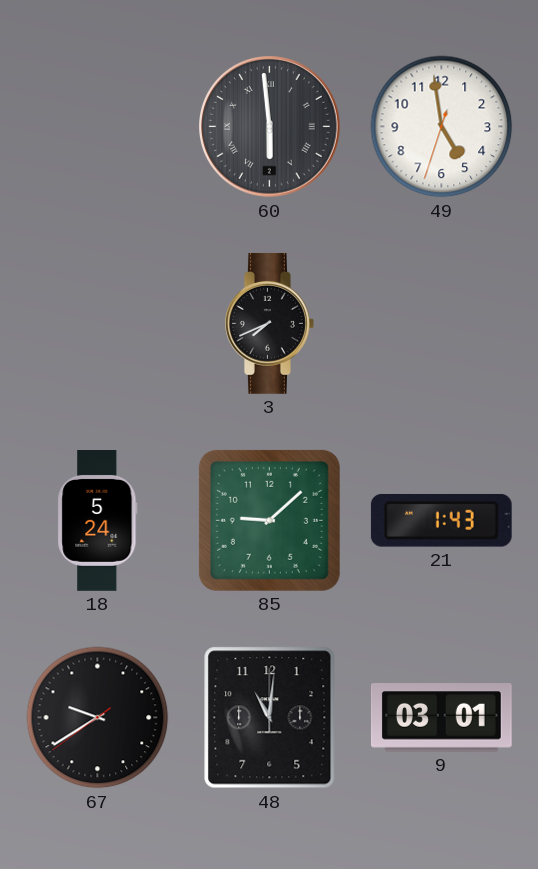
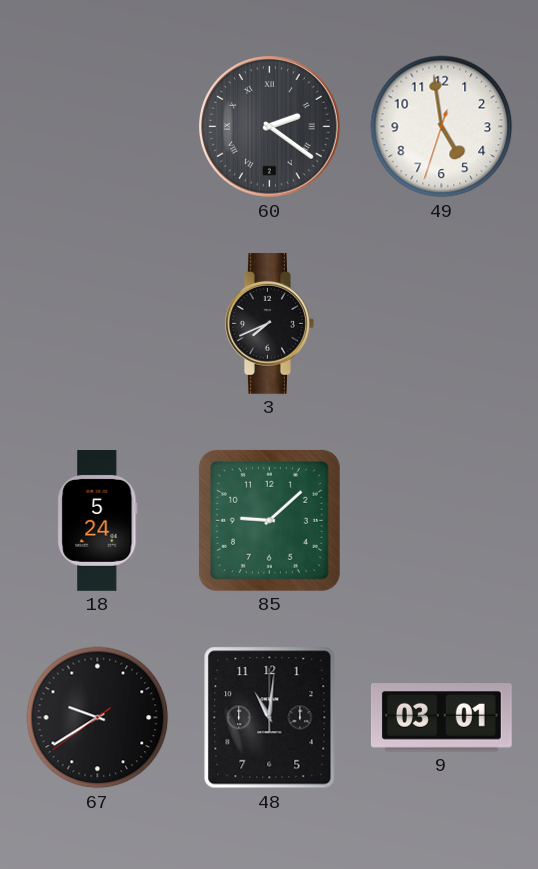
60: 5:59 -> 2:21 (270, 127)
21: 1:43 -> none (441, 520)
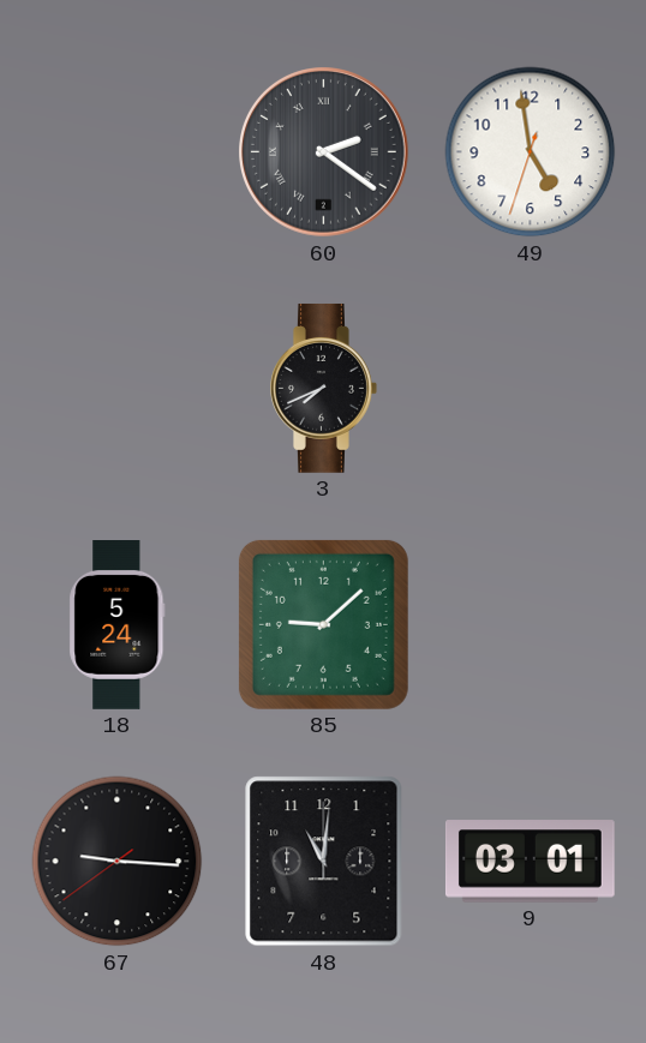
67: 9:39 -> 9:15 (118, 862)
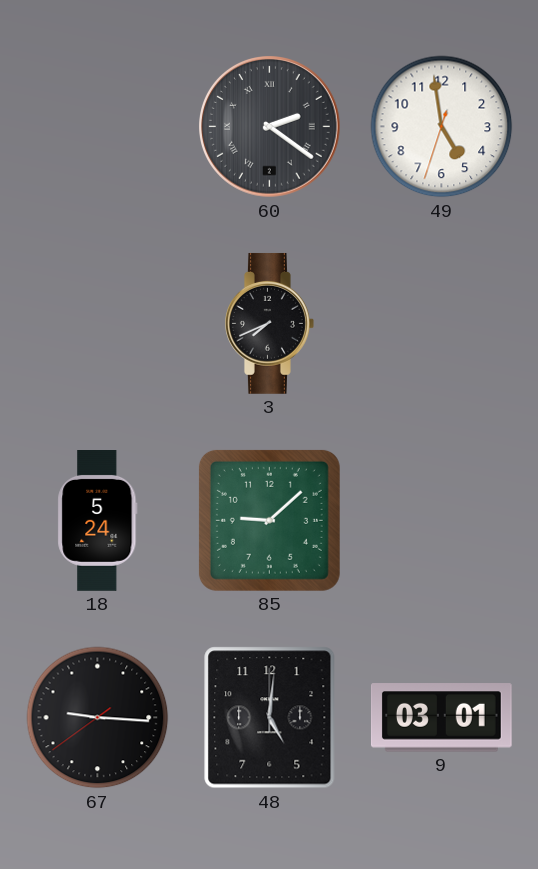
48: 11:01 -> 5:01 (270, 718)
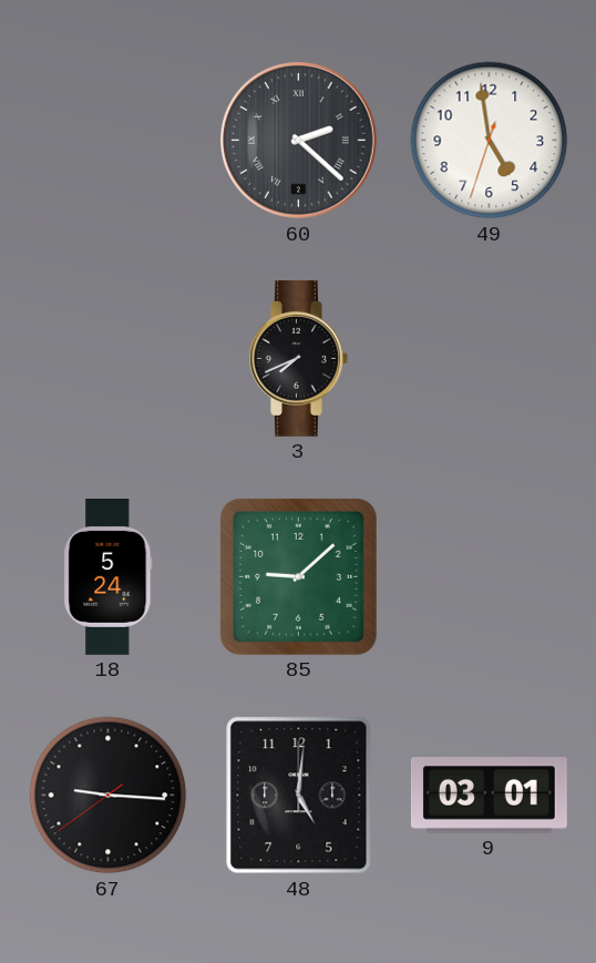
60: 2:21 -> 2:22 (299, 141)
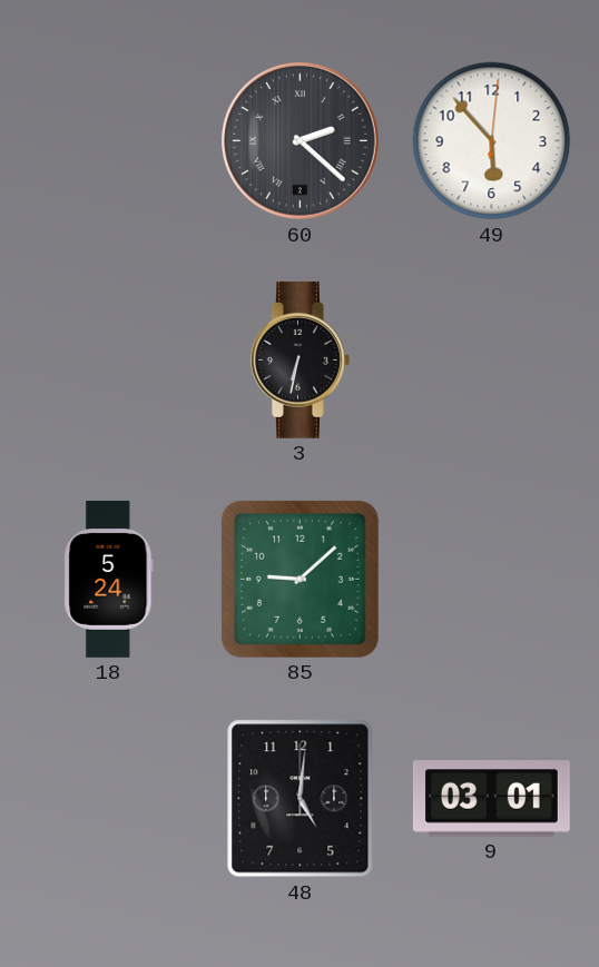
49: 4:58 -> 5:53 (492, 141)
3: 7:41 -> 6:32 (301, 359)
67: 9:15 -> none (109, 796)
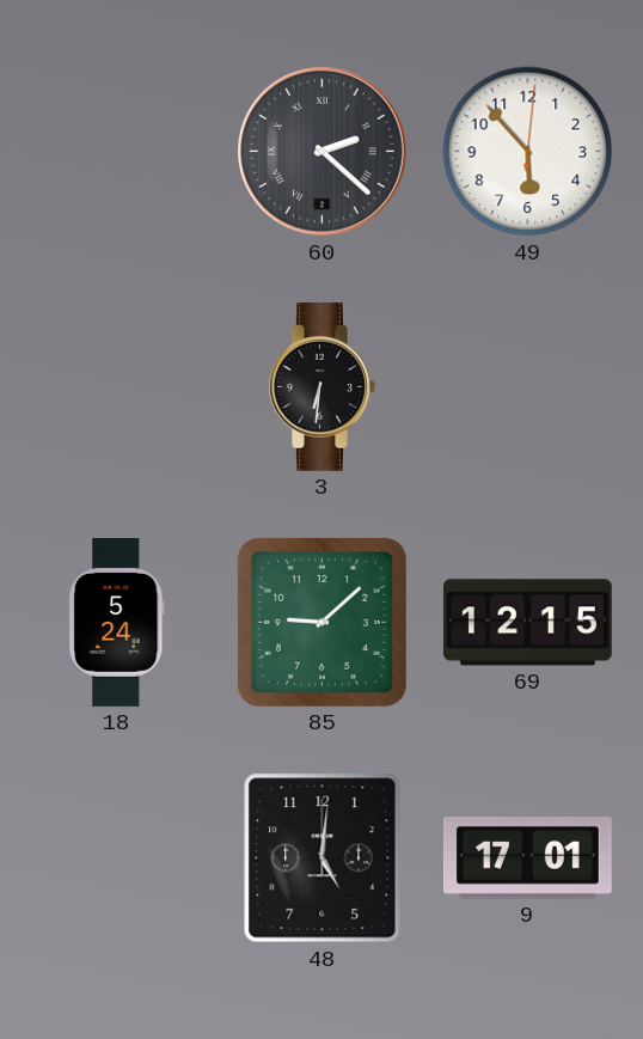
3: 6:32 -> 6:31 (323, 386)
69: none -> 12:15 (528, 623)
9: 03:01 -> 17:01 (527, 858)
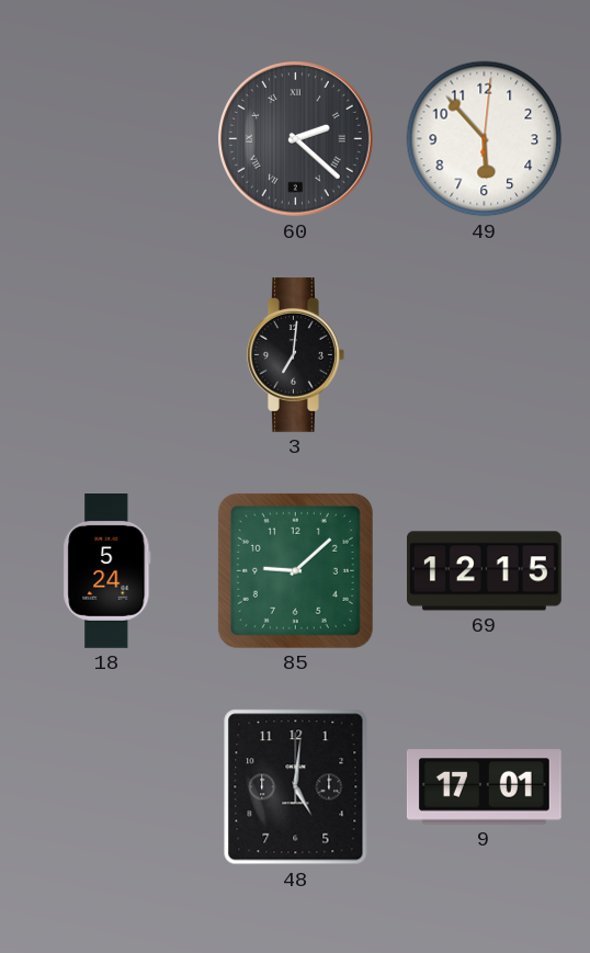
3: 6:31 -> 7:01 (296, 354)
